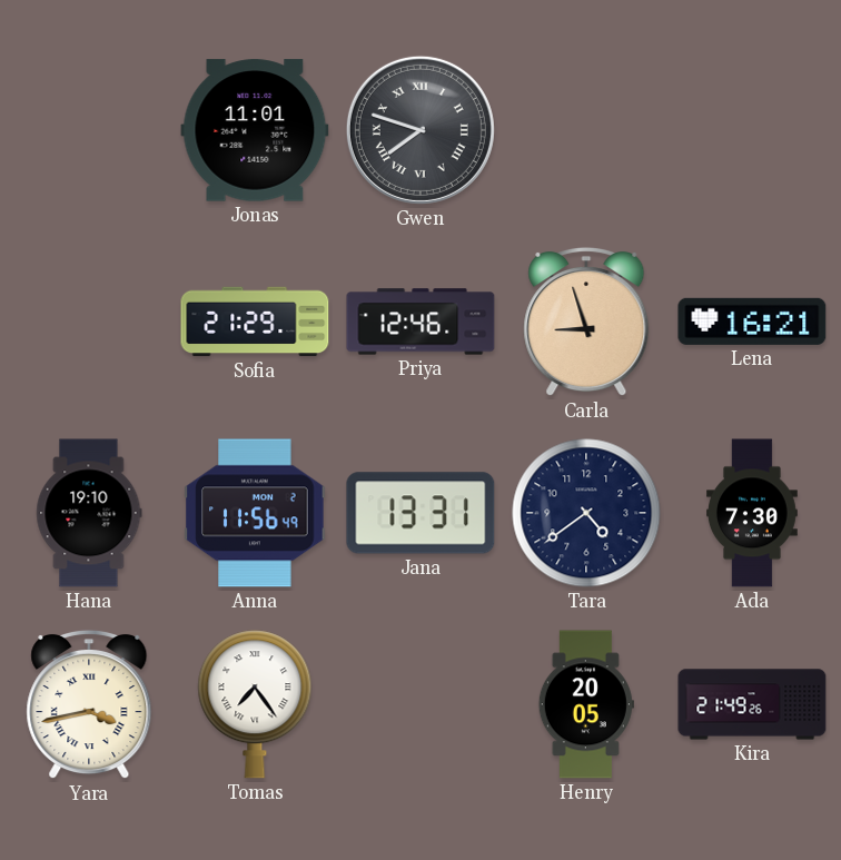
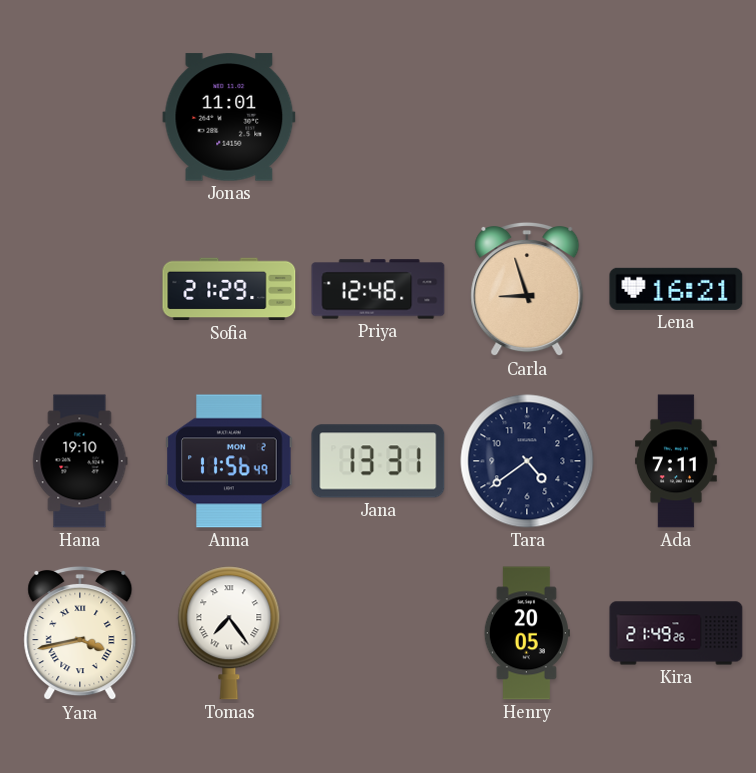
Gwen: 7:48 -> none (420, 130)
Ada: 7:30 -> 7:11 (677, 461)
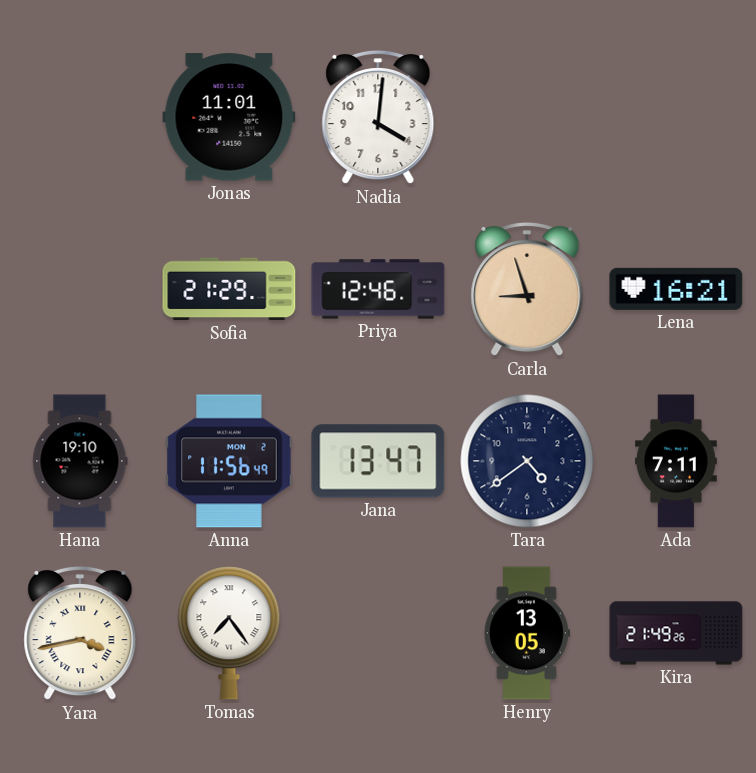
Nadia: none -> 4:01 (378, 117)
Jana: 13:31 -> 13:47 (378, 461)
Henry: 20:05 -> 13:05 (527, 633)
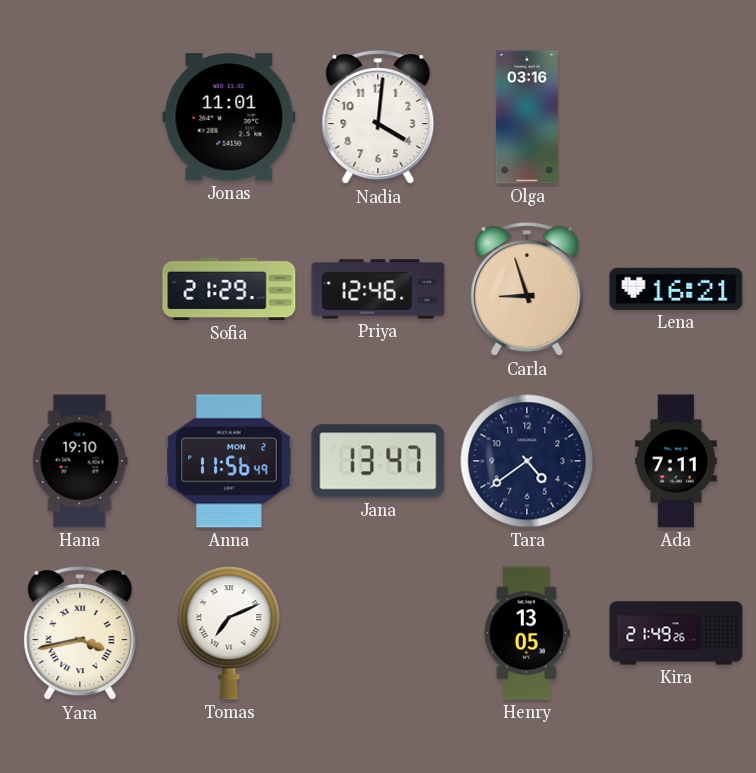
Olga: none -> 03:16 (527, 117)
Tomas: 7:24 -> 7:11 (229, 633)
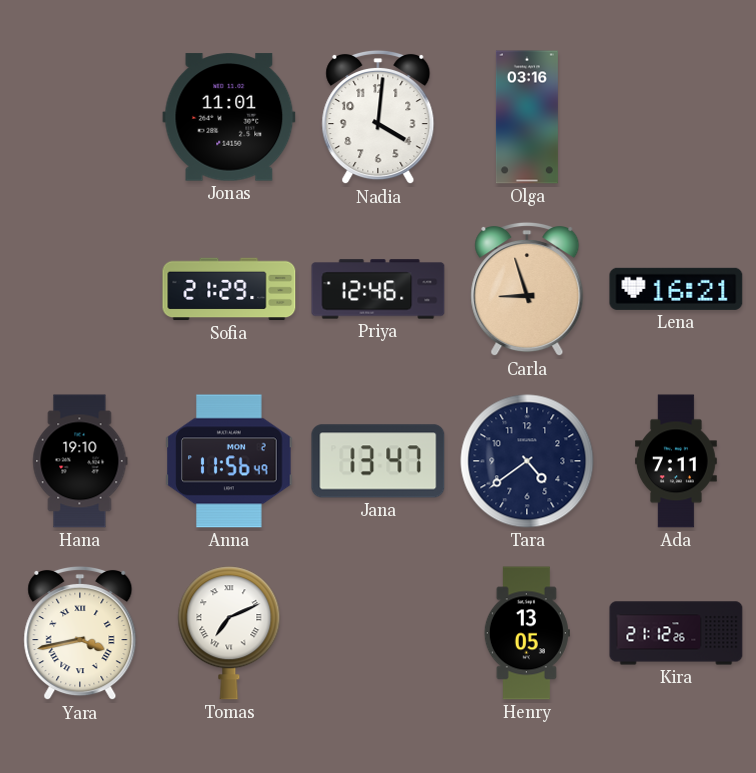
Kira: 21:49 -> 21:12 (676, 633)
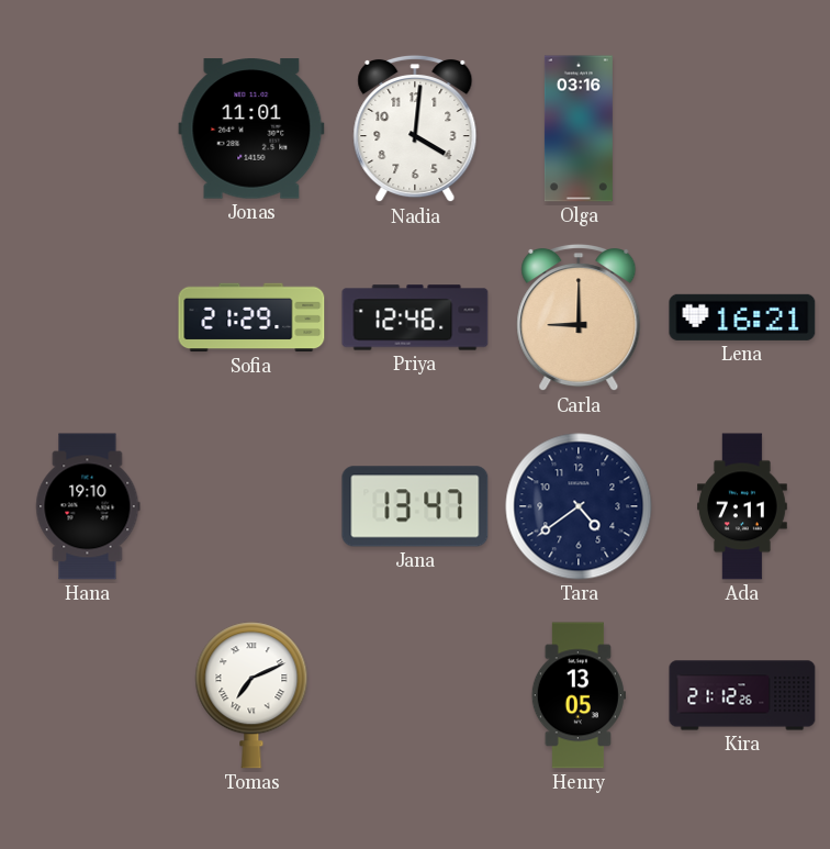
Carla: 8:57 -> 9:00 (579, 317)
Anna: 11:56 -> none (229, 461)
Yara: 3:43 -> none (80, 633)
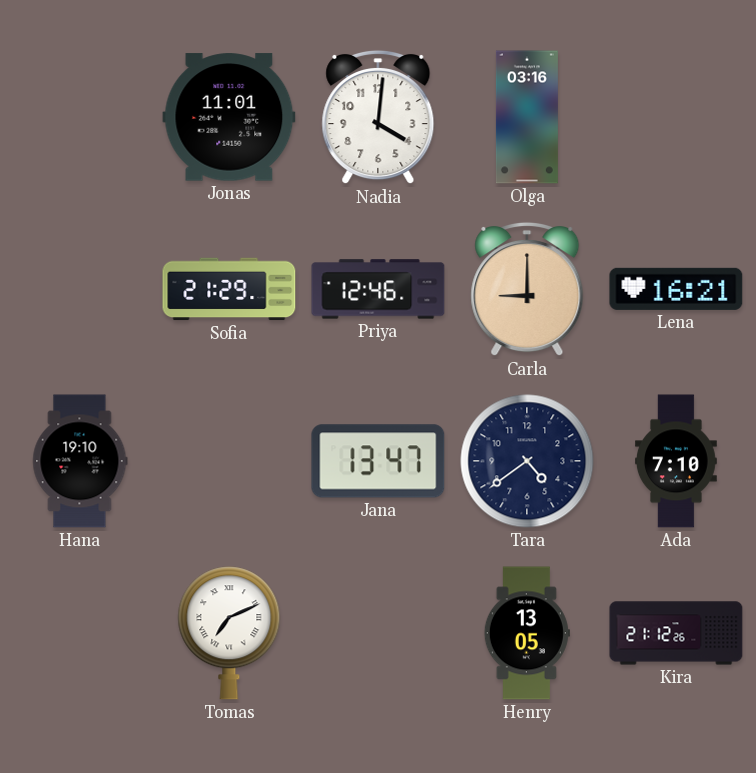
Ada: 7:11 -> 7:10 (677, 461)
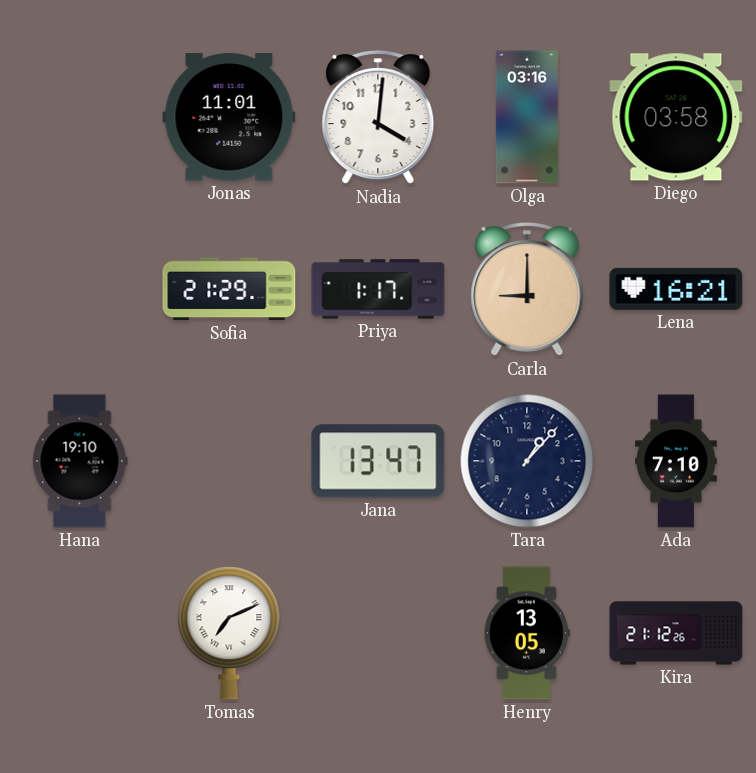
Diego: none -> 03:58 (676, 117)
Priya: 12:46 -> 1:17 (378, 289)
Tara: 4:39 -> 1:07 (527, 461)
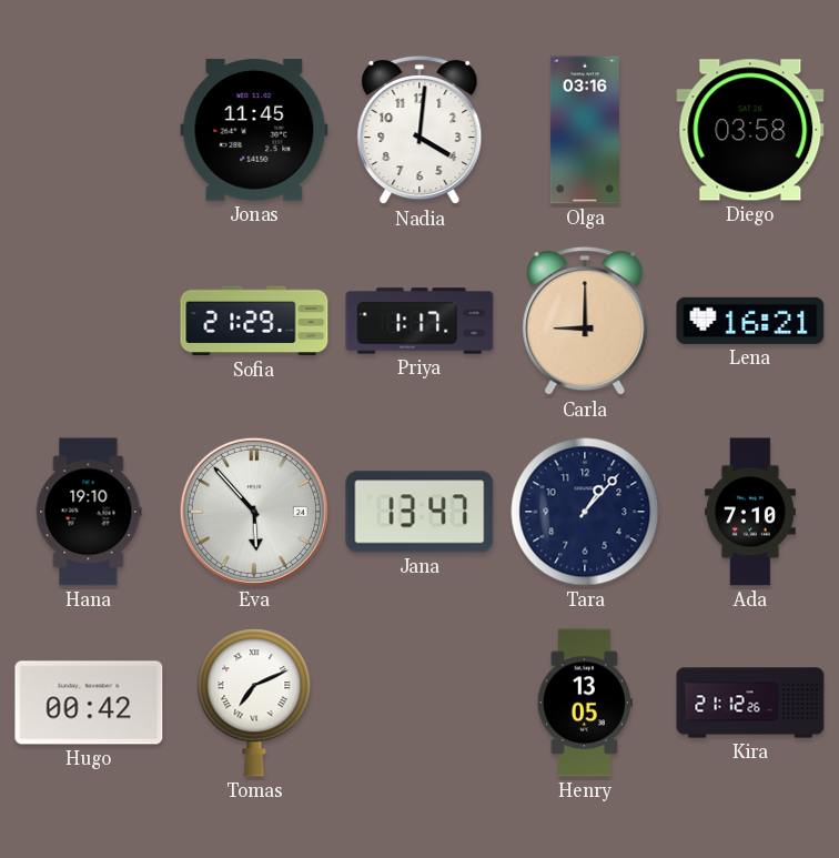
Jonas: 11:01 -> 11:45 (254, 130)
Eva: none -> 5:53 (254, 512)
Hugo: none -> 00:42 (89, 703)
